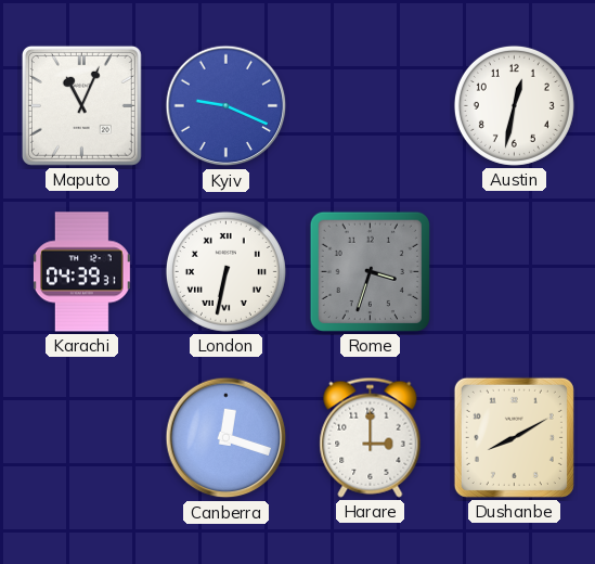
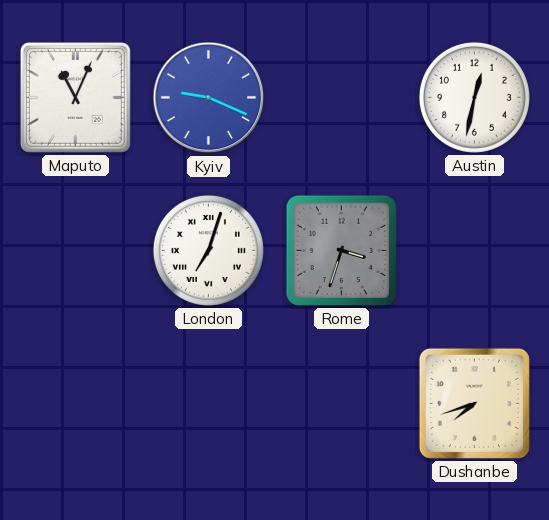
Karachi: 04:39 -> none (81, 272)
London: 6:32 -> 7:03 (208, 250)
Canberra: 12:18 -> none (227, 438)
Harare: 3:00 -> none (371, 437)
Dushanbe: 8:10 -> 7:42 (474, 403)
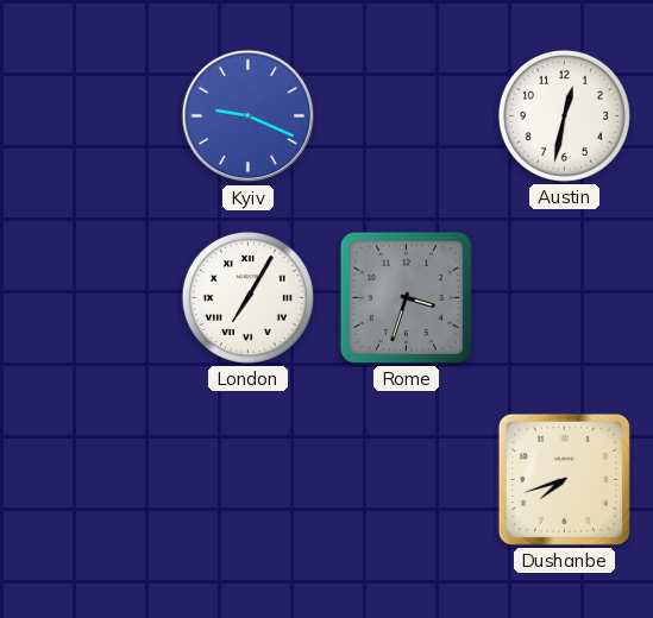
Maputo: 11:04 -> none (75, 97)
London: 7:03 -> 7:05 (247, 297)
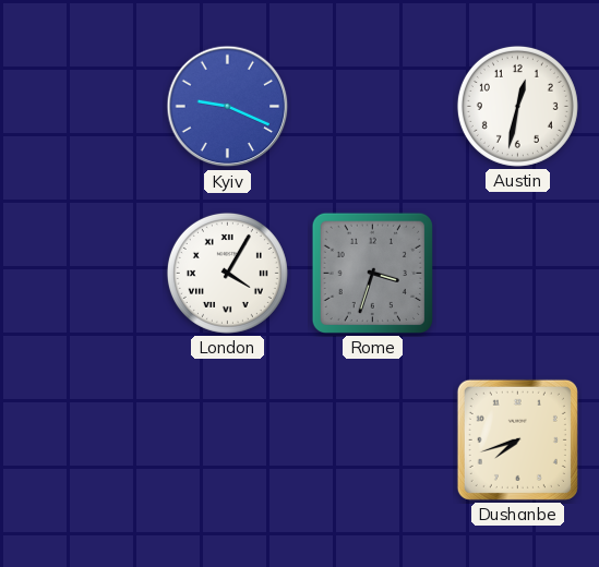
London: 7:05 -> 4:05 (227, 273)
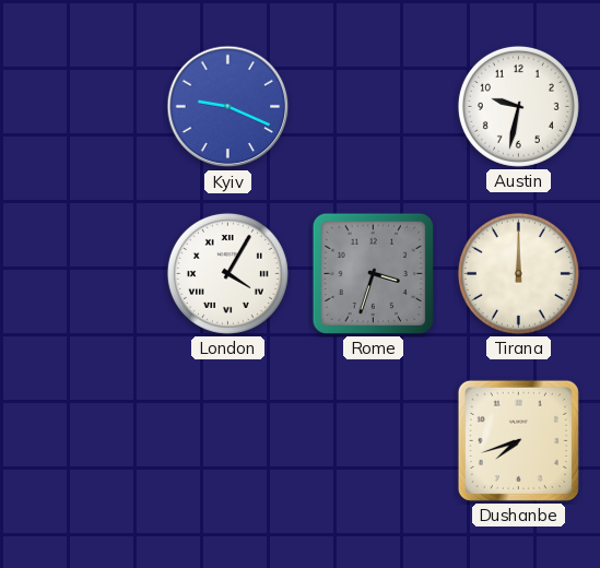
Austin: 12:32 -> 9:32 (518, 106)
Tirana: none -> 12:00 (518, 273)
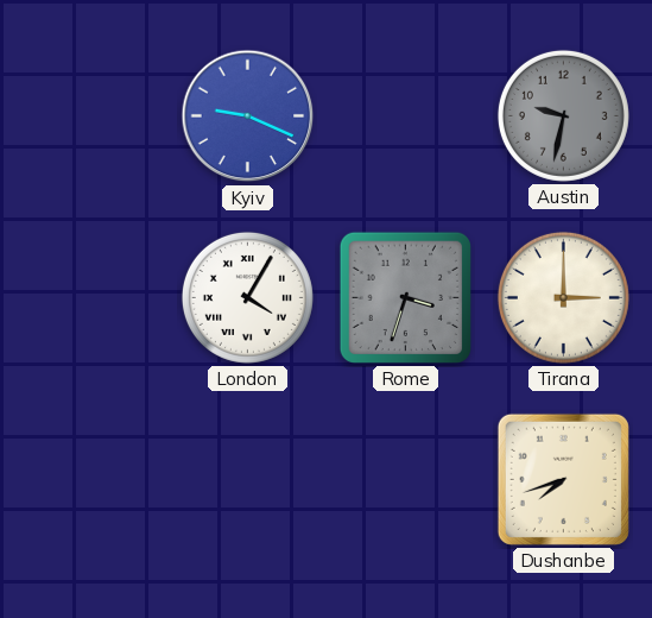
Austin dial: white -> grey (563, 115)
Tirana: 12:00 -> 3:00 (563, 297)
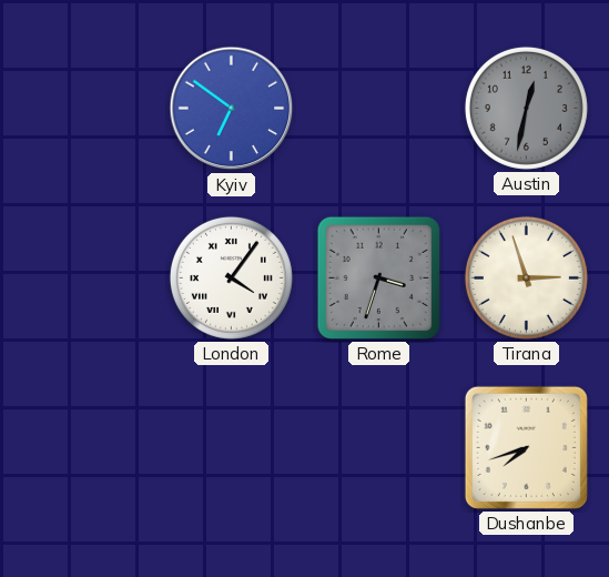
Kyiv: 9:19 -> 6:51 (232, 109)
Austin: 9:32 -> 12:32 (526, 108)
London: 4:05 -> 4:06 (231, 277)
Tirana: 3:00 -> 2:57 (526, 277)
